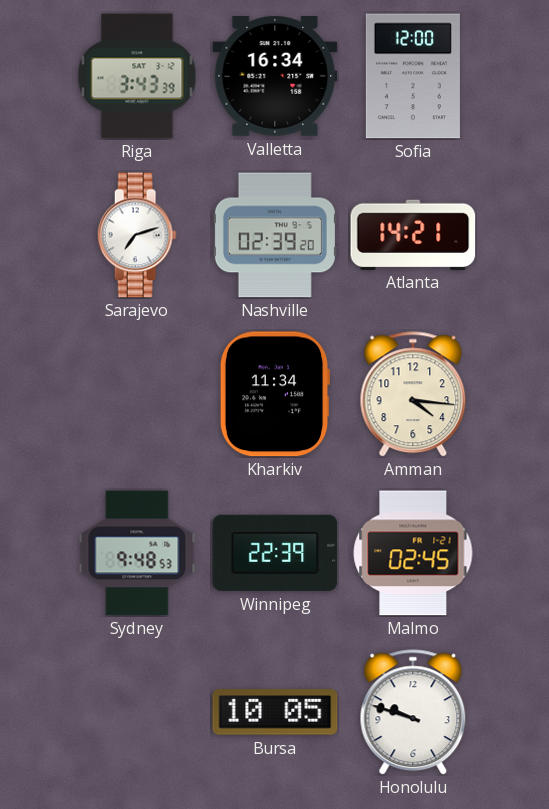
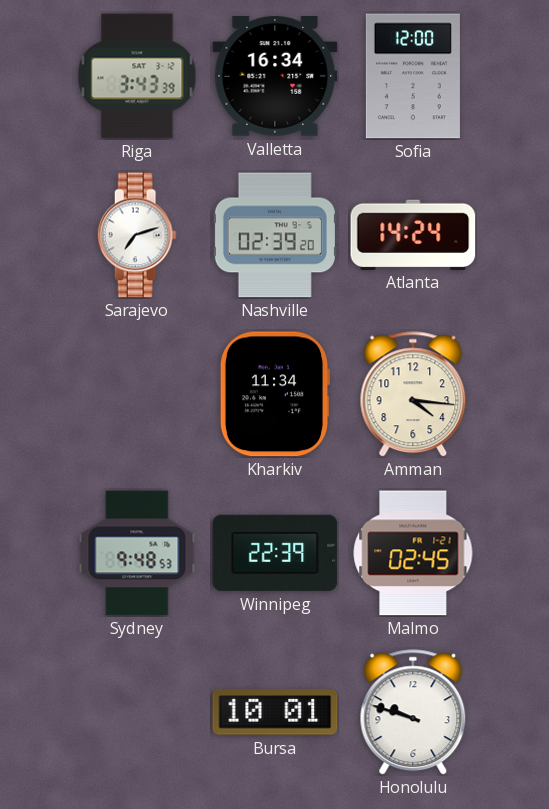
Atlanta: 14:21 -> 14:24 (413, 234)
Bursa: 10:05 -> 10:01 (275, 712)
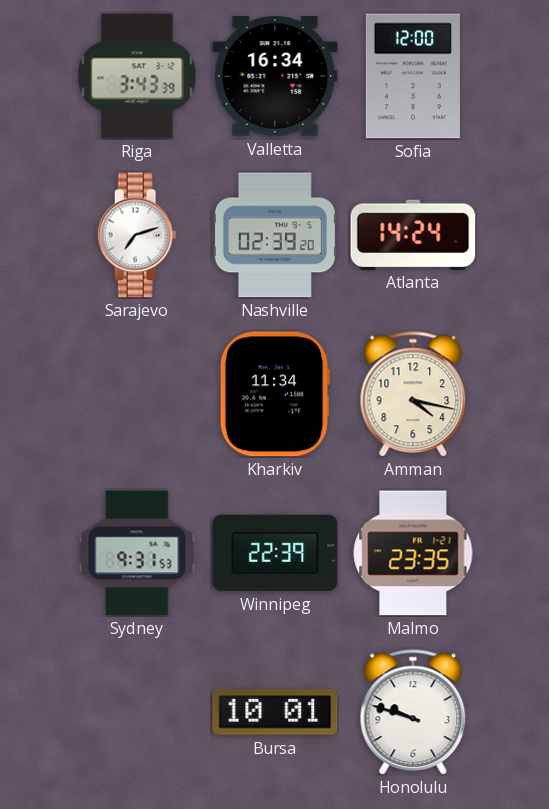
Amman: 4:16 -> 4:17 (413, 394)
Sydney: 9:48 -> 9:31 (137, 553)
Malmo: 02:45 -> 23:35 (413, 553)
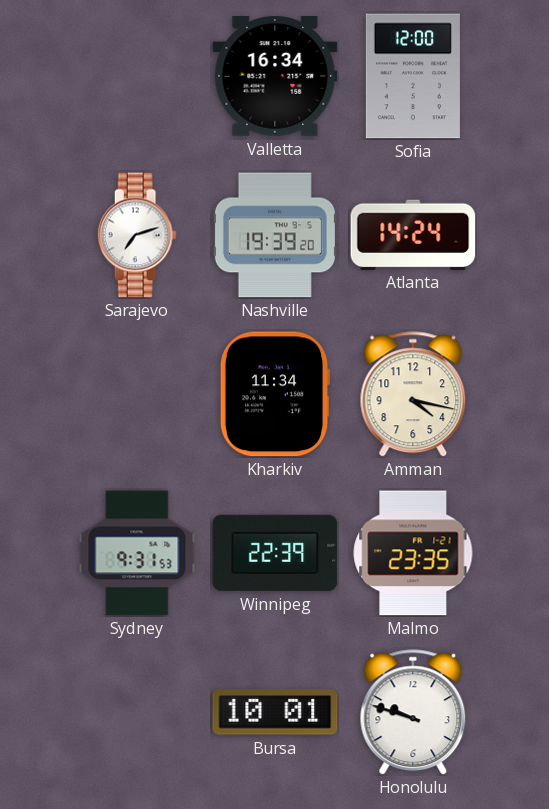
Riga: 3:43 -> none (137, 76)
Nashville: 02:39 -> 19:39 (275, 235)
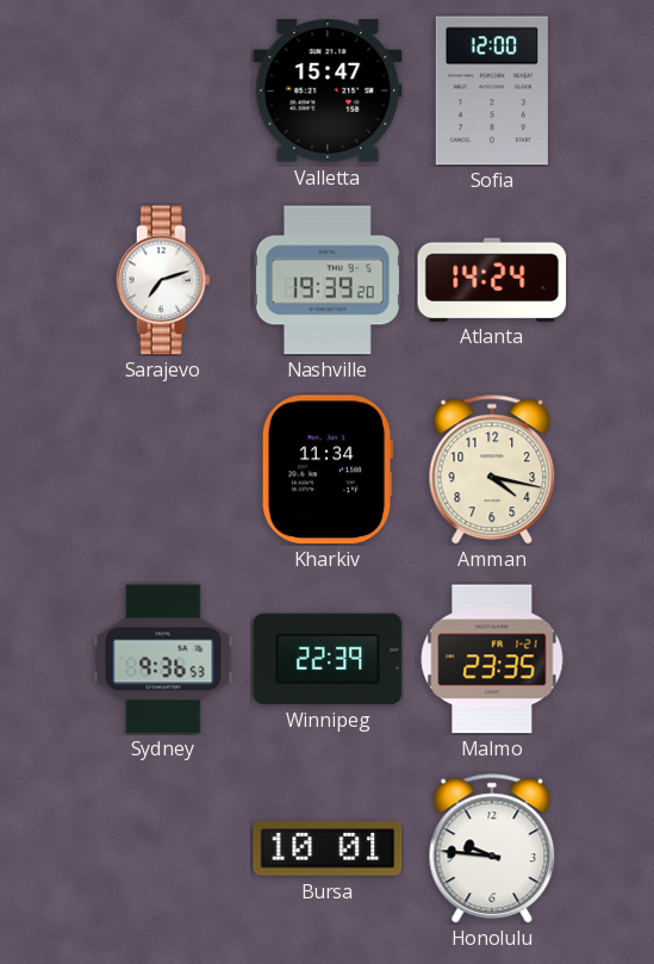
Valletta: 16:34 -> 15:47 (328, 92)
Sydney: 9:31 -> 9:36 (163, 659)
Honolulu: 9:48 -> 9:46 (492, 848)
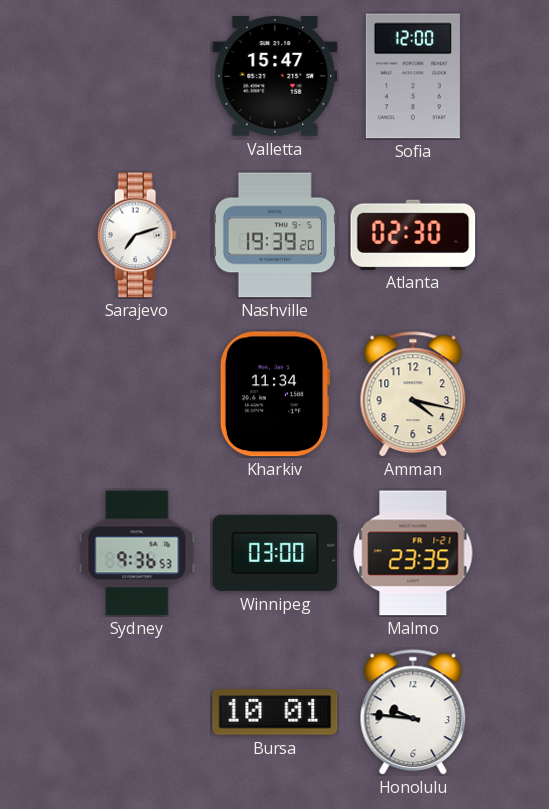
Atlanta: 14:24 -> 02:30 (413, 234)
Winnipeg: 22:39 -> 03:00 (275, 553)
